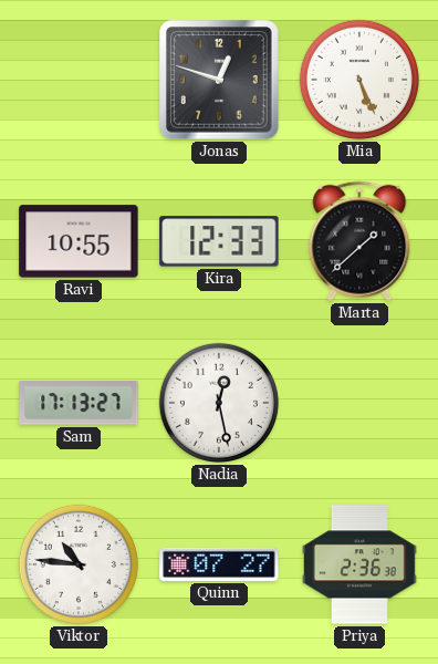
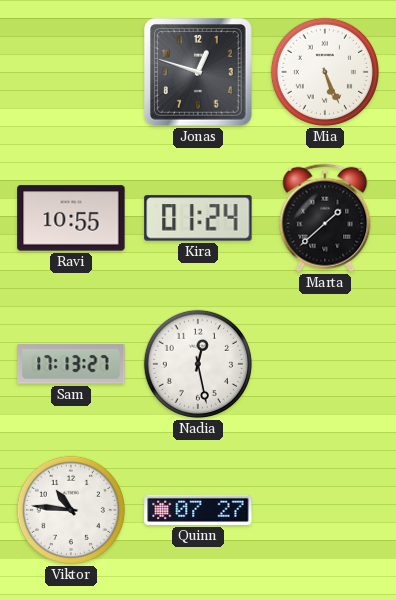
Kira: 12:33 -> 01:24 (198, 218)
Priya: 2:36 -> none (359, 564)
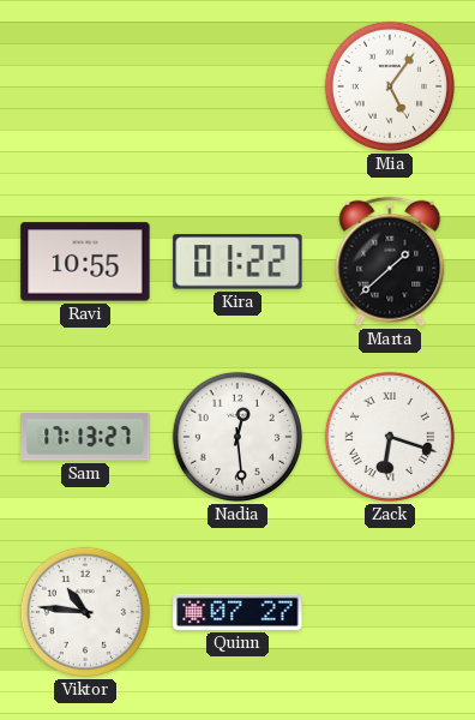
Jonas: 12:48 -> none (199, 73)
Mia: 5:26 -> 5:06 (390, 86)
Kira: 01:24 -> 01:22 (237, 262)
Nadia: 12:28 -> 12:29 (237, 437)
Zack: none -> 6:18 (390, 437)
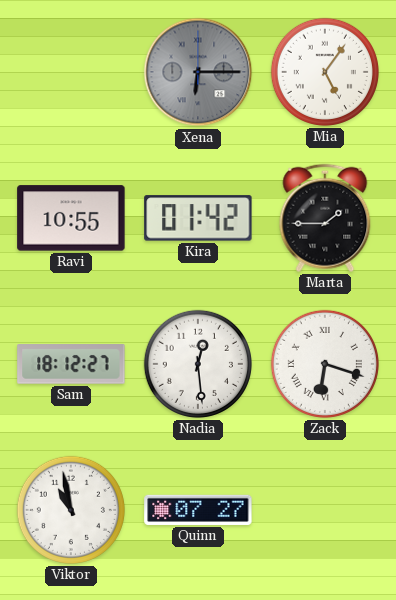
Xena: none -> 6:15 (198, 72)
Kira: 01:22 -> 01:42 (198, 218)
Marta: 1:38 -> 1:45 (325, 218)
Sam: 17:13 -> 18:12 (71, 364)
Viktor: 10:46 -> 10:58 (71, 510)
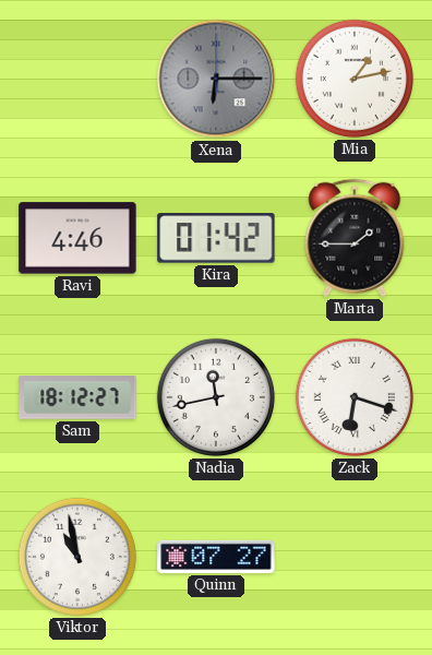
Mia: 5:06 -> 1:13 (355, 79)
Ravi: 10:55 -> 4:46 (77, 238)
Nadia: 12:29 -> 11:43 (216, 397)
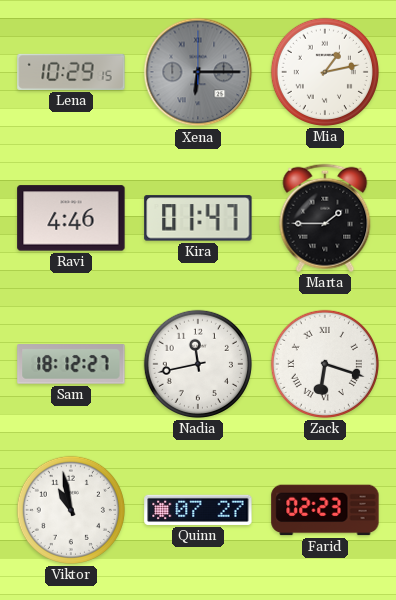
Lena: none -> 10:29 (71, 72)
Kira: 01:42 -> 01:47 (198, 218)
Farid: none -> 02:23 (325, 510)
